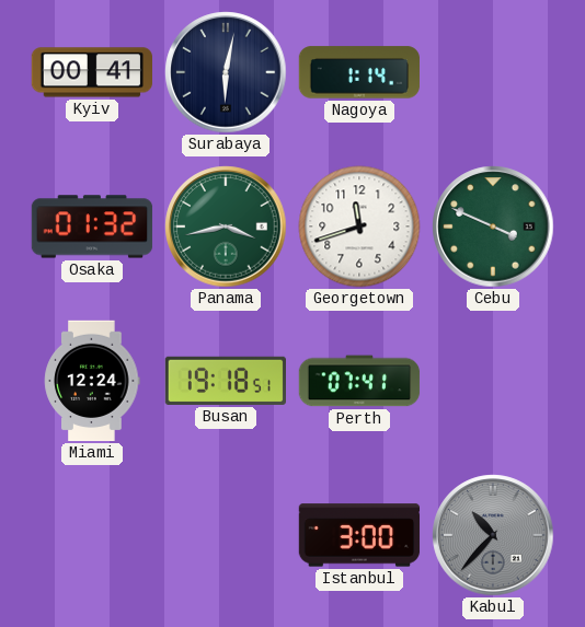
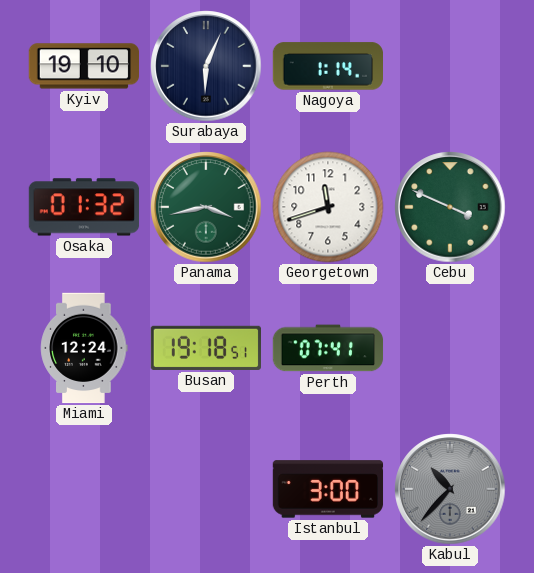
Kyiv: 00:41 -> 19:10 (83, 66)
Surabaya: 6:02 -> 6:04 (206, 66)
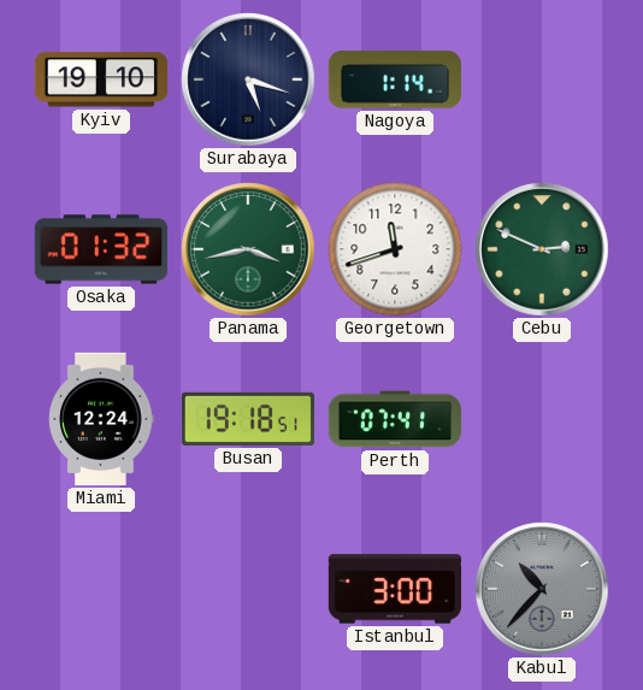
Surabaya: 6:04 -> 5:18 (248, 79)
Cebu: 3:49 -> 2:49 (542, 249)
